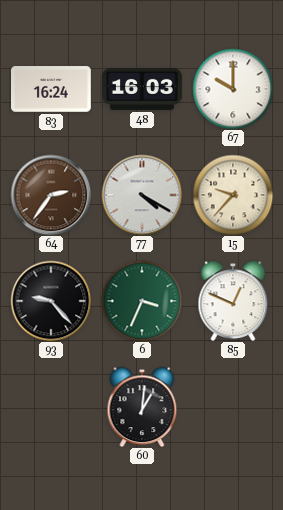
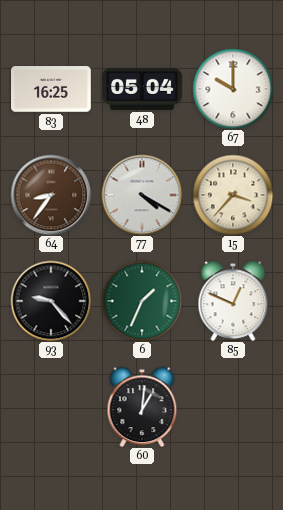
83: 16:24 -> 16:25 (52, 89)
48: 16:03 -> 05:04 (143, 89)
64: 2:36 -> 8:36 (51, 195)
15: 9:37 -> 3:37 (233, 195)
6: 3:34 -> 1:34 (142, 301)
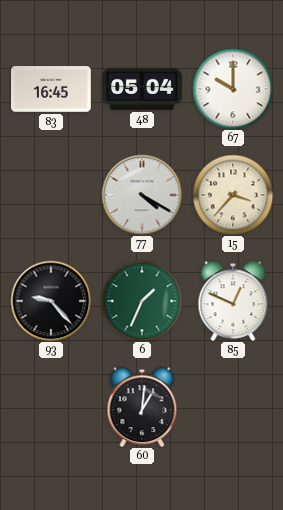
83: 16:25 -> 16:45 (52, 89)
64: 8:36 -> none (51, 195)
